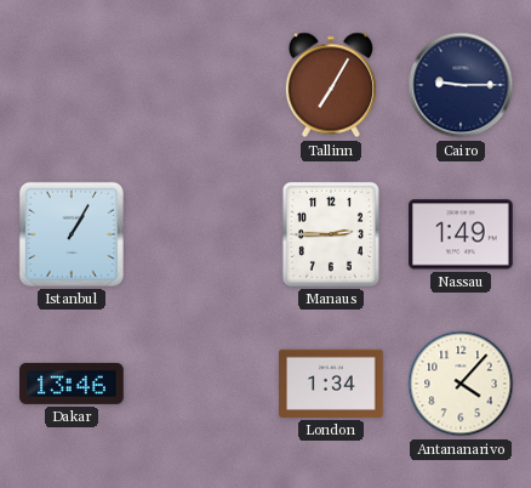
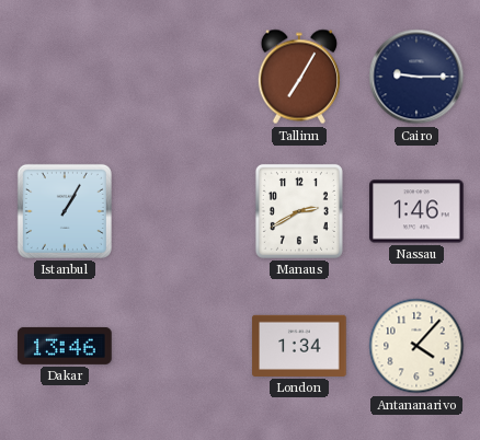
Manaus: 2:45 -> 2:40 (299, 211)
Nassau: 1:49 -> 1:46 (416, 211)
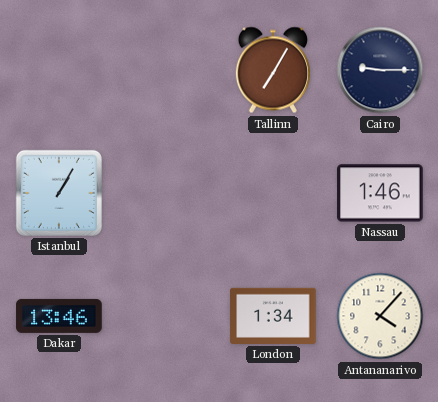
Manaus: 2:40 -> none (299, 211)
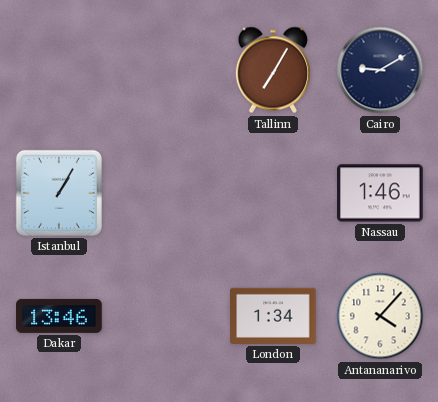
Cairo: 9:15 -> 9:10 (380, 70)
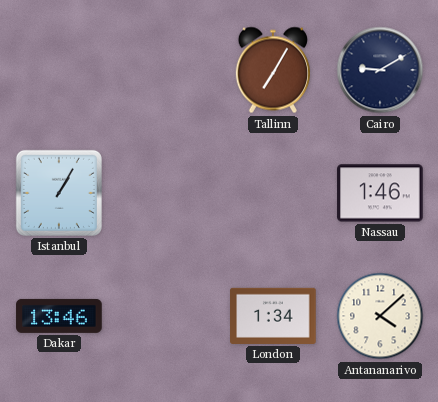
Antananarivo: 4:07 -> 4:08 (380, 316)
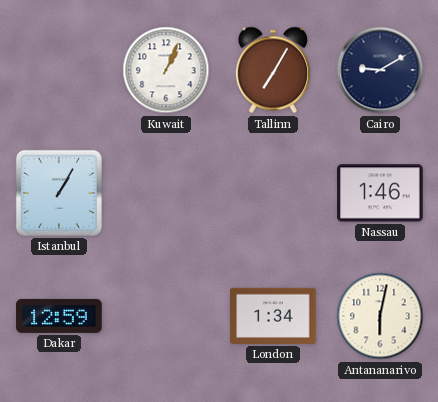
Kuwait: none -> 1:04 (166, 70)
Dakar: 13:46 -> 12:59 (59, 316)
Antananarivo: 4:08 -> 6:02 (380, 316)
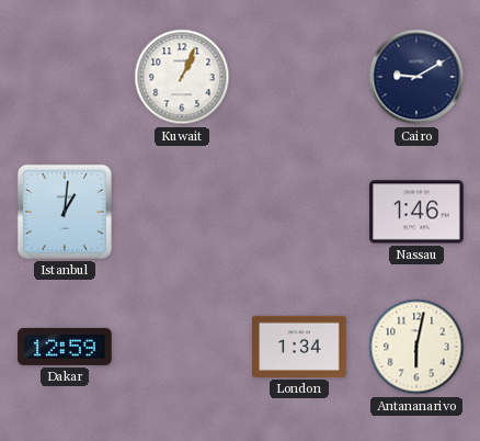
Tallinn: 7:05 -> none (273, 70)
Istanbul: 1:05 -> 1:01 (65, 212)
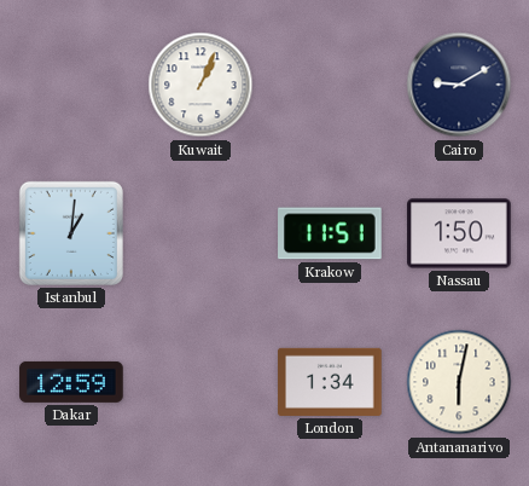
Krakow: none -> 11:51 (330, 233)
Nassau: 1:46 -> 1:50 (459, 233)
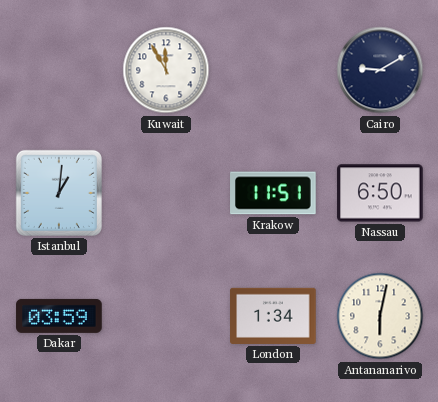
Kuwait: 1:04 -> 11:55 (166, 70)
Nassau: 1:50 -> 6:50 (380, 193)
Dakar: 12:59 -> 03:59 (59, 316)
